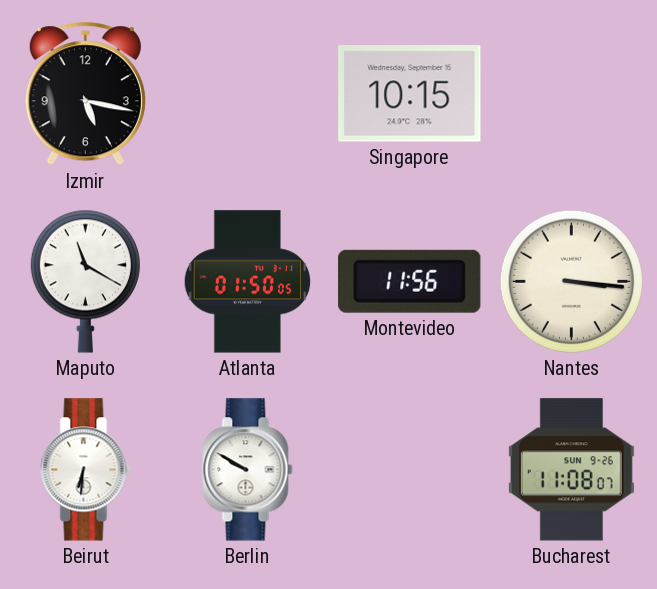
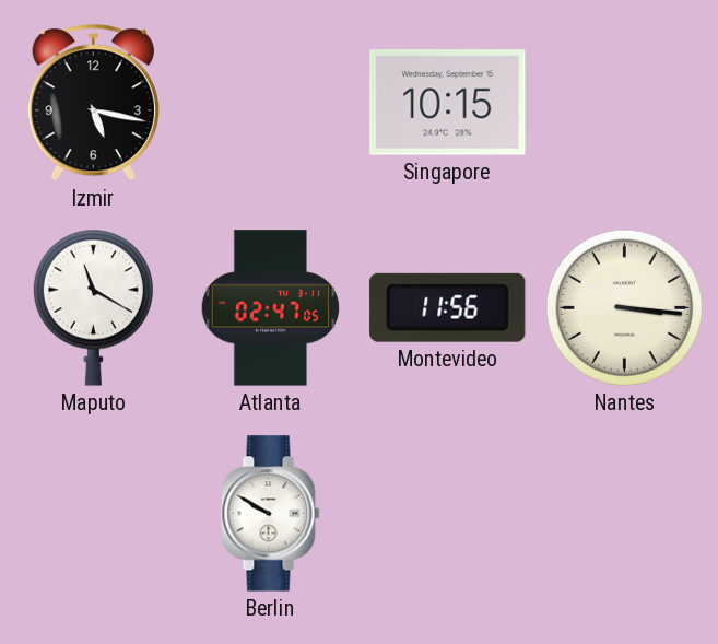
Atlanta: 01:50 -> 02:47 (271, 308)
Beirut: 6:31 -> none (86, 470)
Bucharest: 11:08 -> none (571, 470)
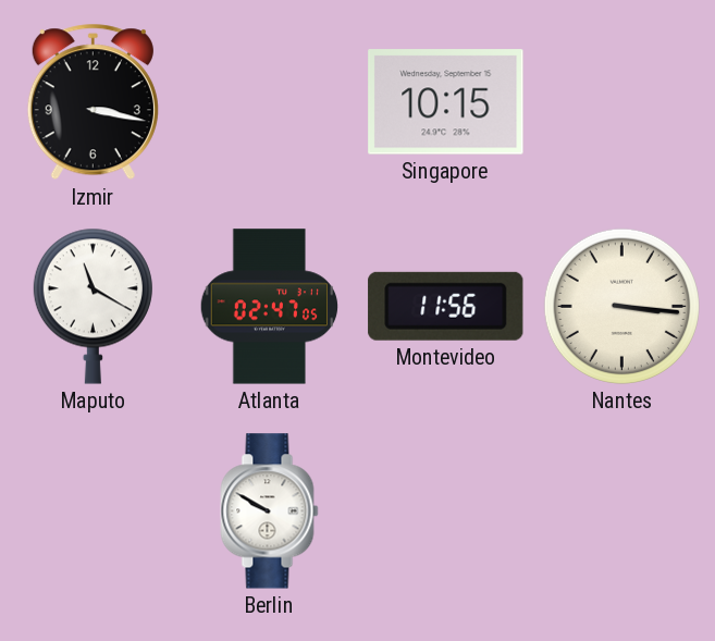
Izmir: 5:17 -> 3:17 (93, 102)
